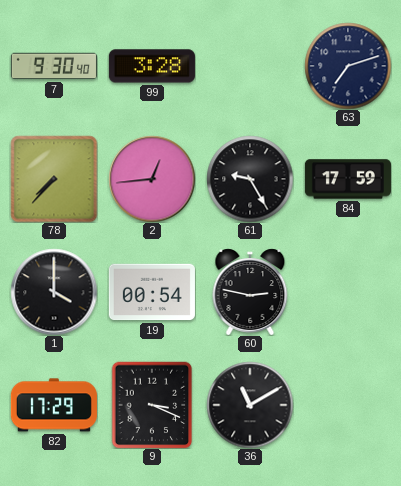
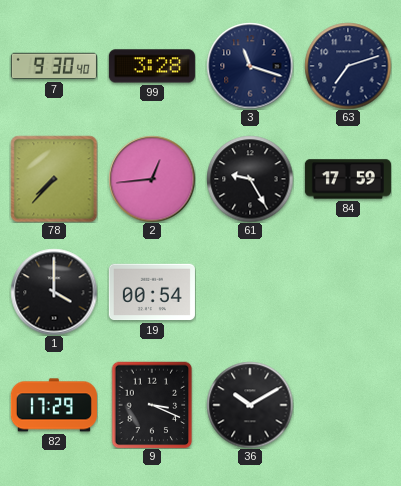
3: none -> 11:18 (250, 66)
60: 2:47 -> none (250, 292)
36: 11:10 -> 10:10 (250, 405)
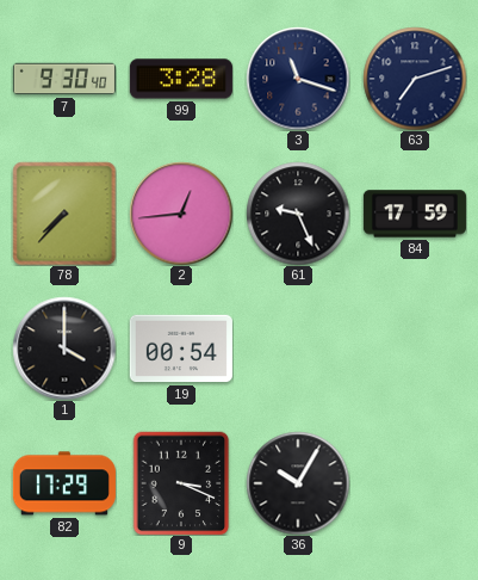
61: 9:25 -> 9:26 (298, 214)
36: 10:10 -> 10:05 (298, 483)
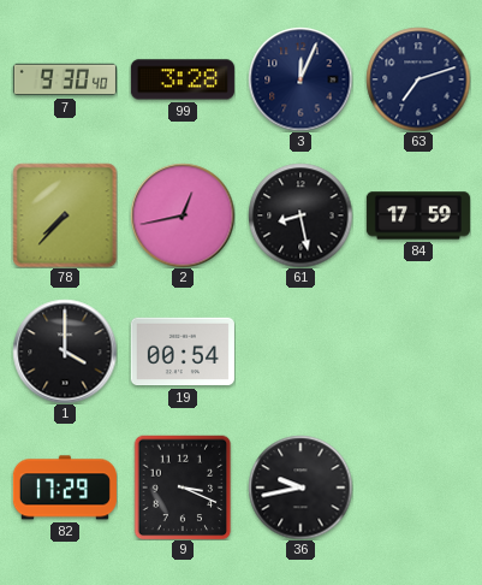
3: 11:18 -> 12:04 (300, 79)
2: 12:44 -> 12:43 (183, 215)
61: 9:26 -> 8:28 (300, 215)
36: 10:05 -> 9:43 (300, 487)
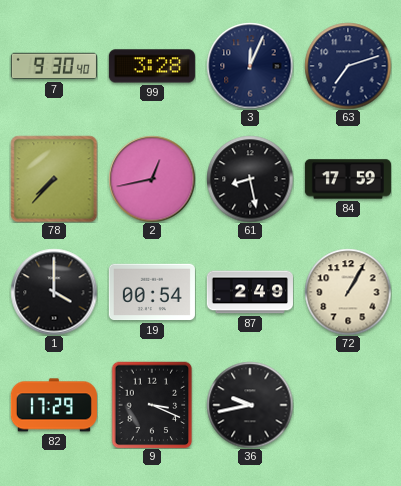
87: none -> 2:49 (250, 292)
72: none -> 1:05 (348, 292)
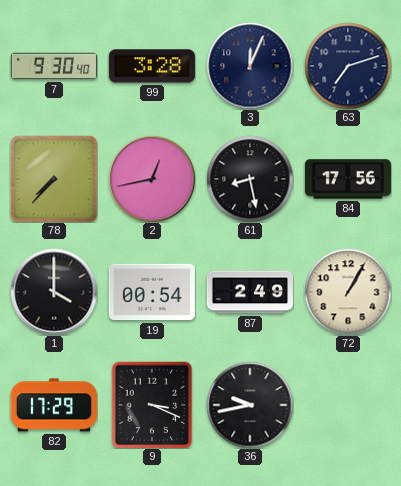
84: 17:59 -> 17:56 (348, 179)
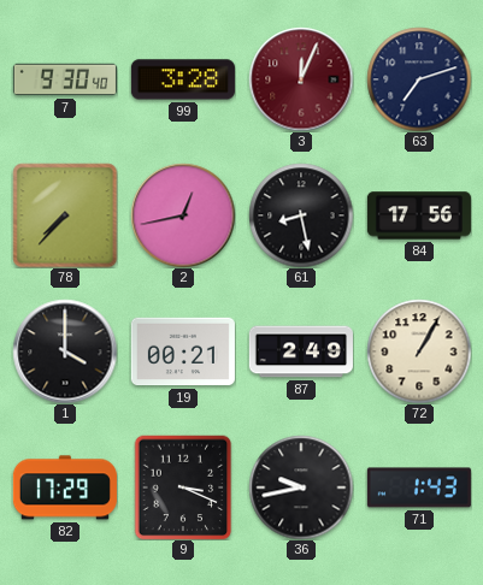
3 dial: navy -> burgundy (301, 79)
19: 00:54 -> 00:21 (183, 351)
71: none -> 1:43 (419, 487)
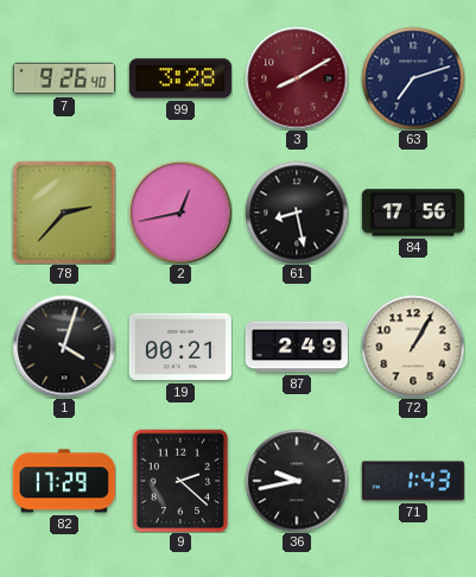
7: 9:30 -> 9:26 (64, 78)
3: 12:04 -> 8:10 (297, 78)
78: 7:37 -> 2:37 (64, 213)
1: 4:00 -> 4:03 (64, 347)
9: 3:19 -> 2:22 (180, 481)
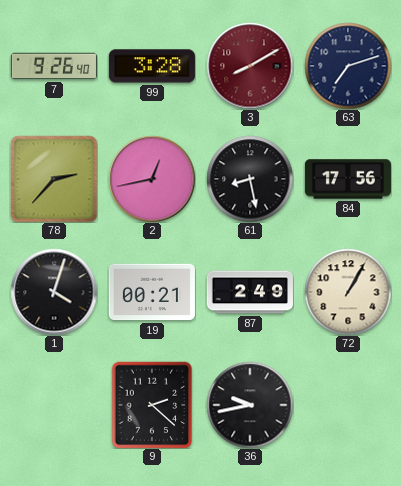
82: 17:29 -> none (64, 481)
71: 1:43 -> none (413, 481)
